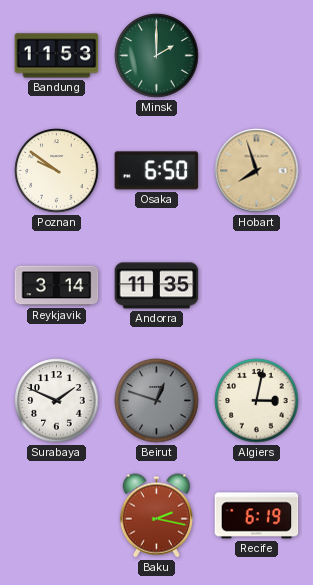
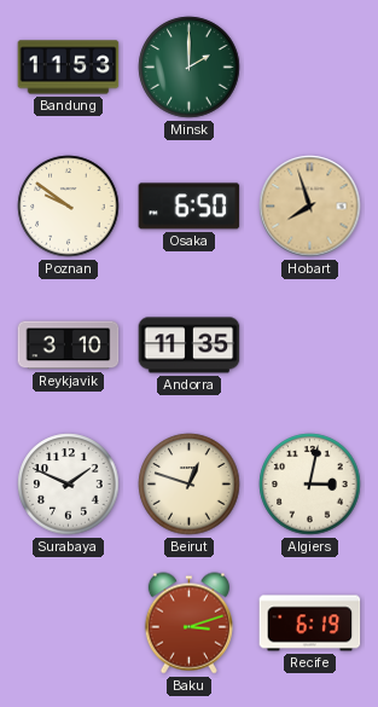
Reykjavik: 3:14 -> 3:10 (69, 346)
Beirut dial: grey -> cream (190, 485)
Baku: 2:17 -> 3:12 (188, 624)
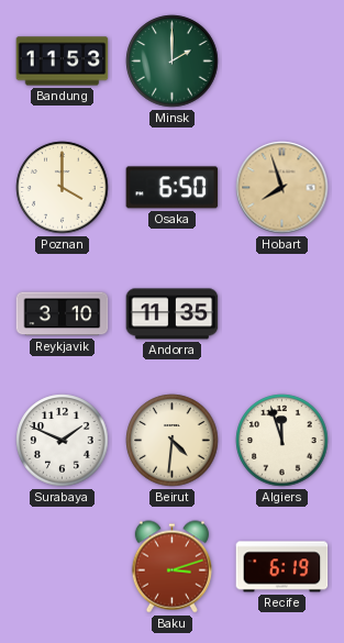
Poznan: 9:51 -> 4:00 (63, 188)
Beirut: 12:48 -> 4:31 (173, 441)
Algiers: 3:02 -> 11:57 (282, 441)
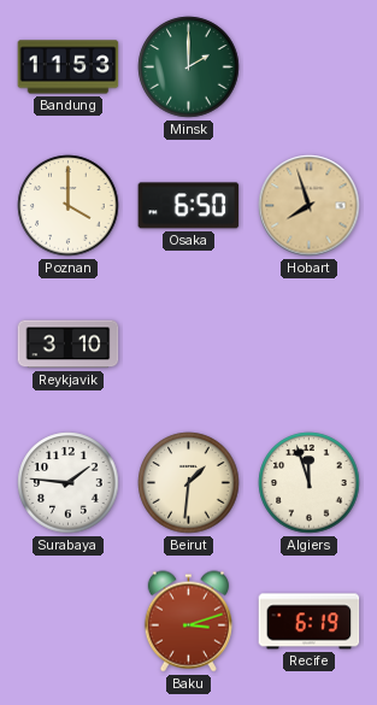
Andorra: 11:35 -> none (173, 314)
Surabaya: 1:49 -> 1:46 (69, 483)
Beirut: 4:31 -> 1:31 (189, 483)
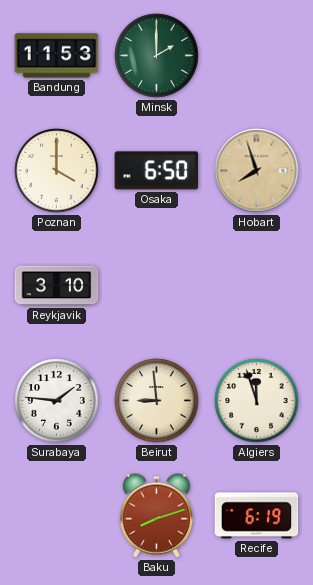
Beirut: 1:31 -> 8:59 (157, 401)
Baku: 3:12 -> 8:12 (156, 516)
